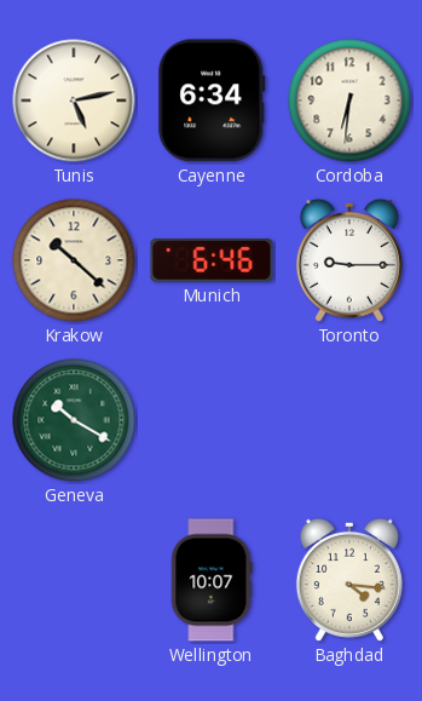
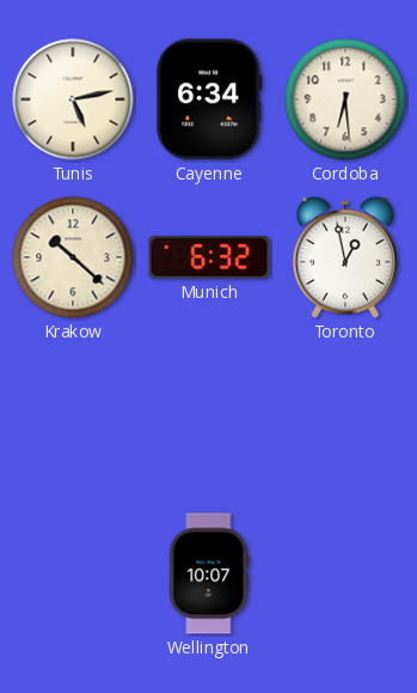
Cordoba: 6:31 -> 6:29 (345, 99)
Munich: 6:46 -> 6:32 (209, 257)
Toronto: 9:15 -> 12:58 (345, 257)
Geneva: 10:20 -> none (74, 420)
Baghdad: 4:16 -> none (349, 580)
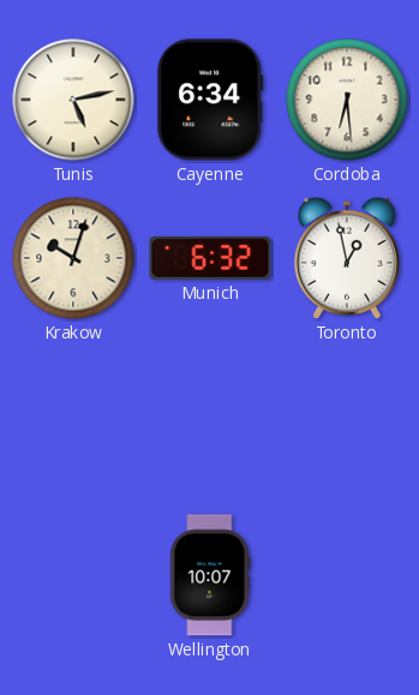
Krakow: 10:22 -> 10:03 (73, 258)
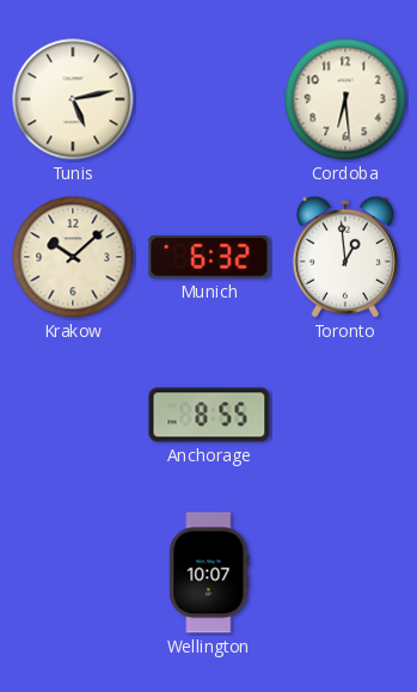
Cayenne: 6:34 -> none (210, 100)
Krakow: 10:03 -> 10:08 (73, 257)
Toronto: 12:58 -> 12:59 (345, 257)
Anchorage: none -> 8:55 (209, 415)
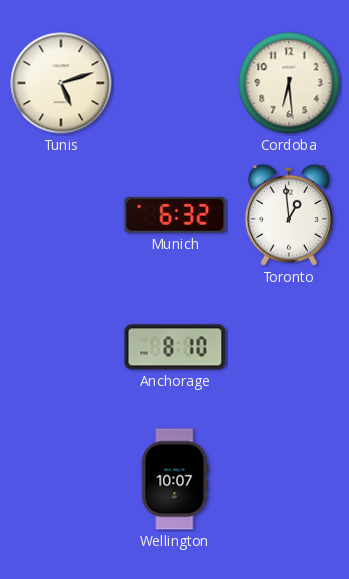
Tunis: 5:13 -> 5:12 (61, 83)
Krakow: 10:08 -> none (73, 257)
Anchorage: 8:55 -> 8:10 (175, 347)
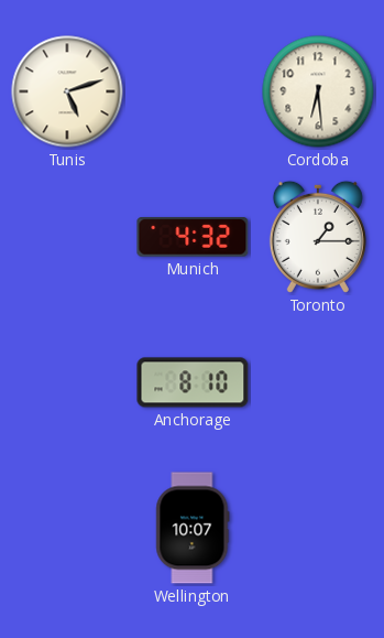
Munich: 6:32 -> 4:32 (193, 237)
Toronto: 12:59 -> 1:15 (318, 237)
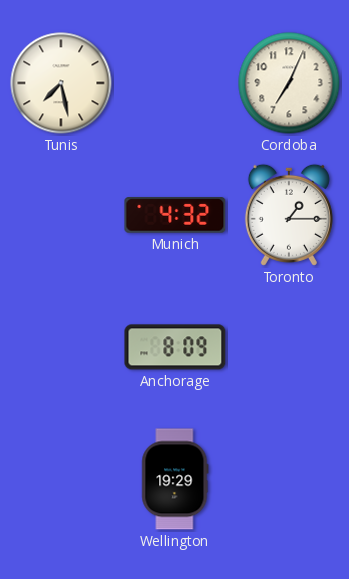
Tunis: 5:12 -> 7:28 (61, 83)
Cordoba: 6:29 -> 7:04 (289, 83)
Anchorage: 8:10 -> 8:09 (175, 347)
Wellington: 10:07 -> 19:29 (175, 479)
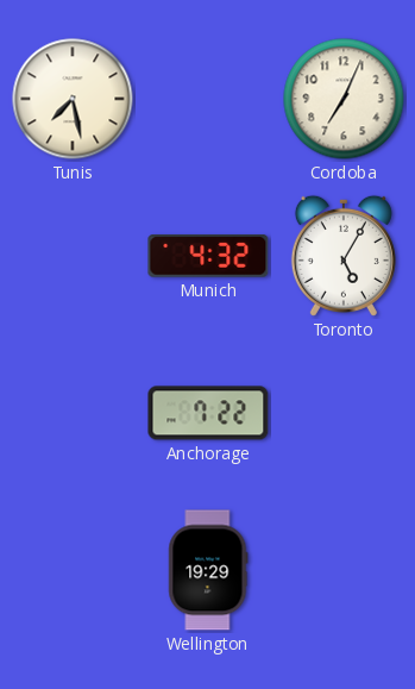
Toronto: 1:15 -> 5:05 (344, 256)
Anchorage: 8:09 -> 7:22 (208, 413)
